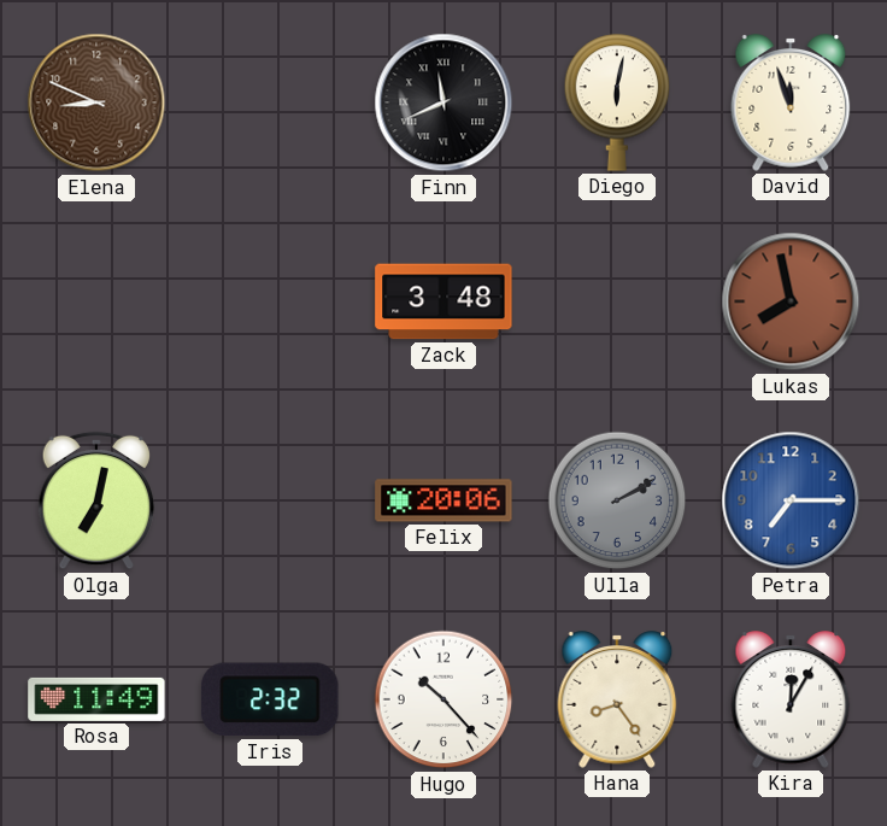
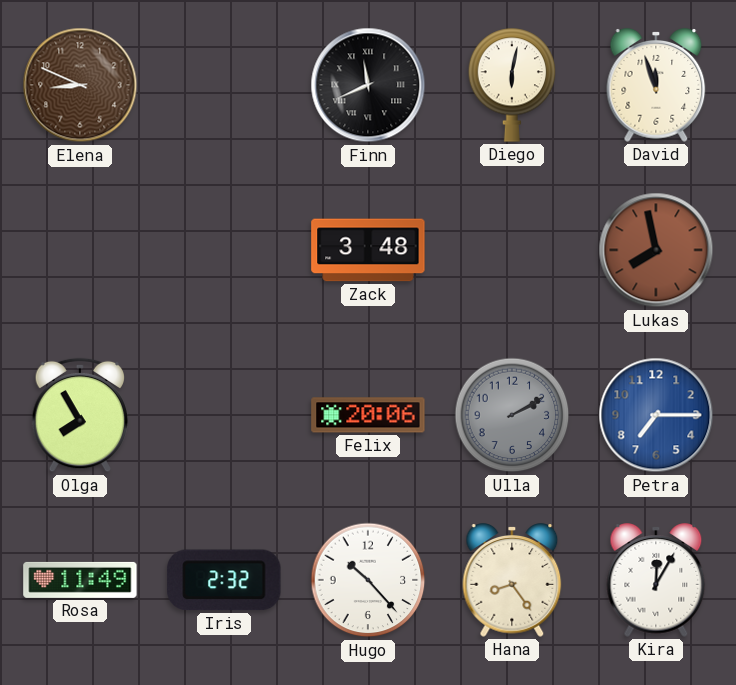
Olga: 7:02 -> 7:55 (80, 415)
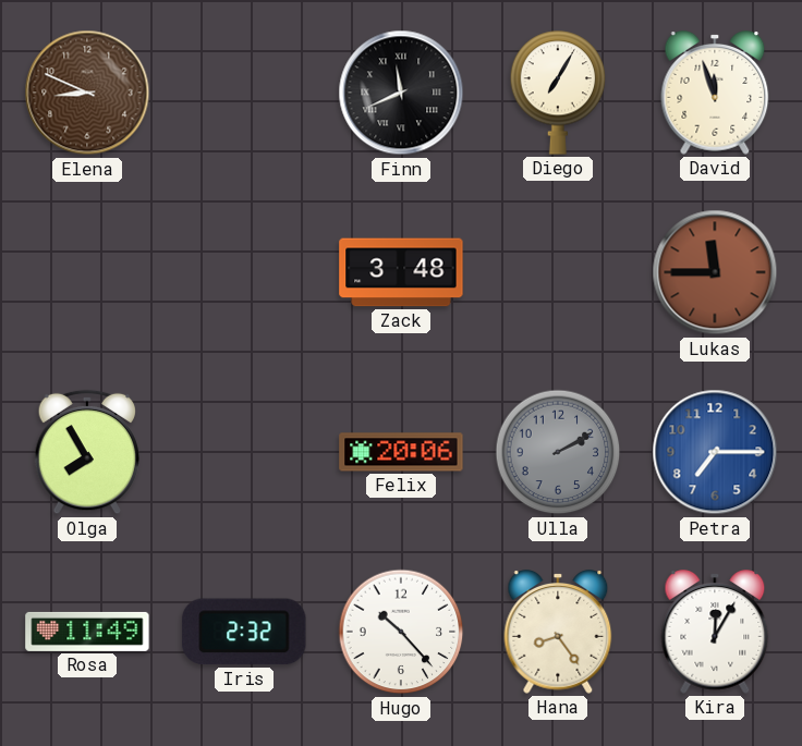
Diego: 6:02 -> 7:05 (558, 93)
Lukas: 7:58 -> 11:45 (715, 272)
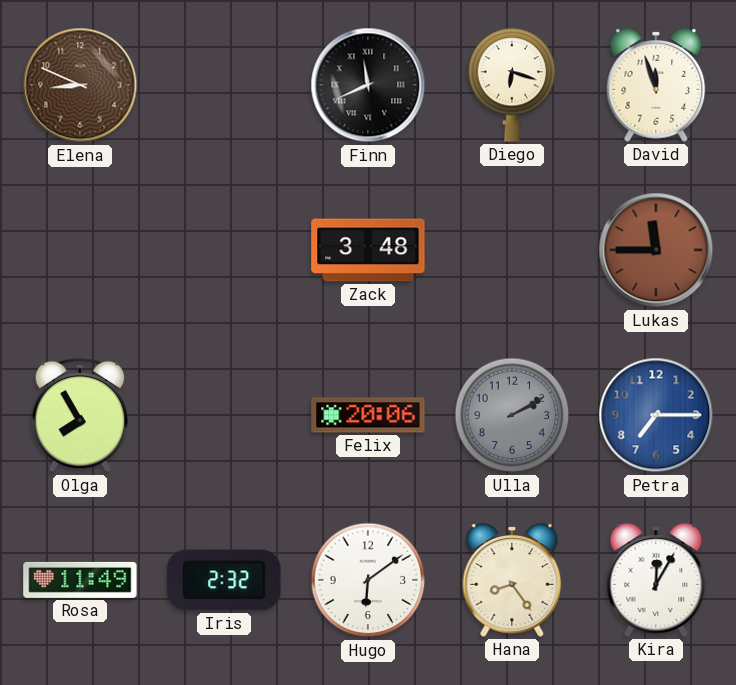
Diego: 7:05 -> 6:18 (512, 85)
Hugo: 10:23 -> 6:09 (368, 580)
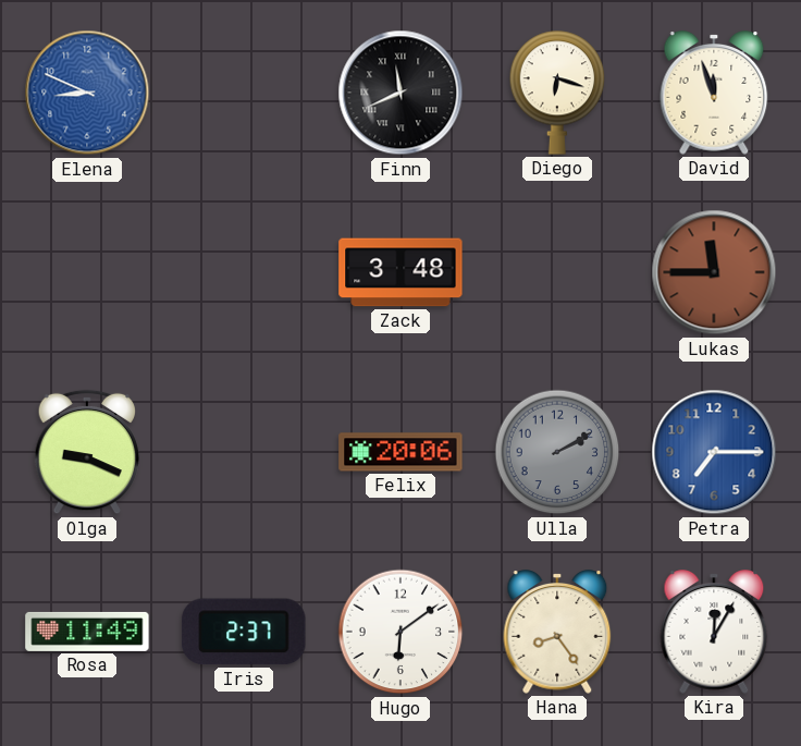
Elena dial: brown -> blue (87, 93)
Olga: 7:55 -> 9:19 (87, 452)
Iris: 2:32 -> 2:37 (244, 632)
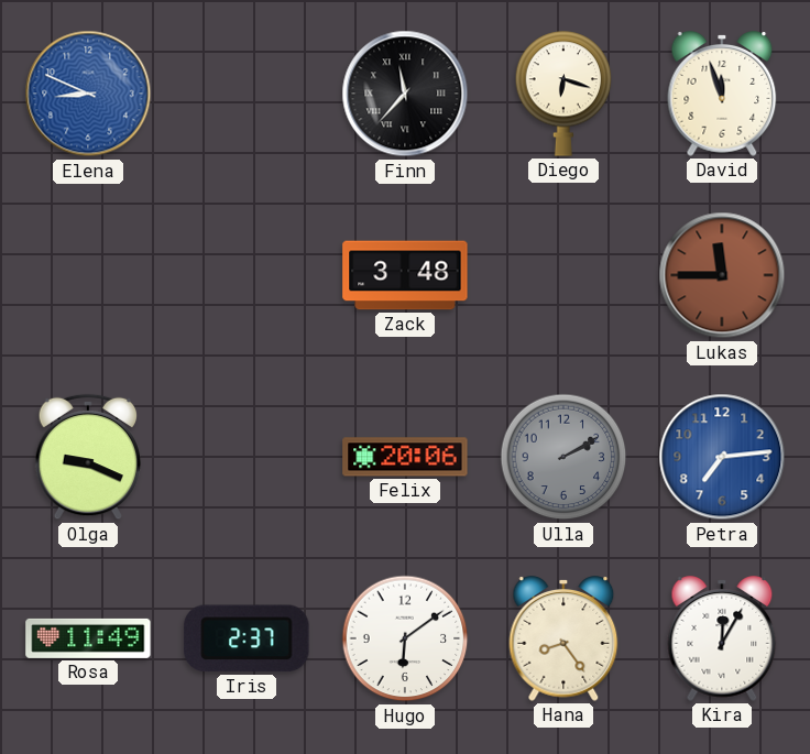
Finn: 11:41 -> 11:37 (405, 94)
Petra: 7:15 -> 7:14 (722, 457)
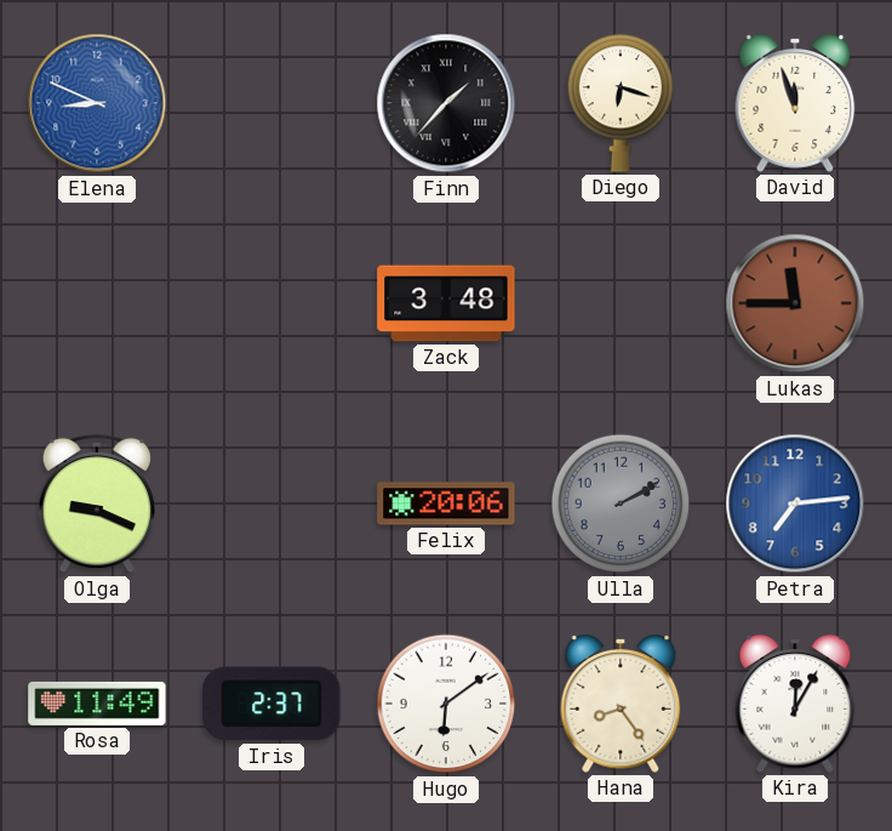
Finn: 11:37 -> 1:37 (446, 103)
